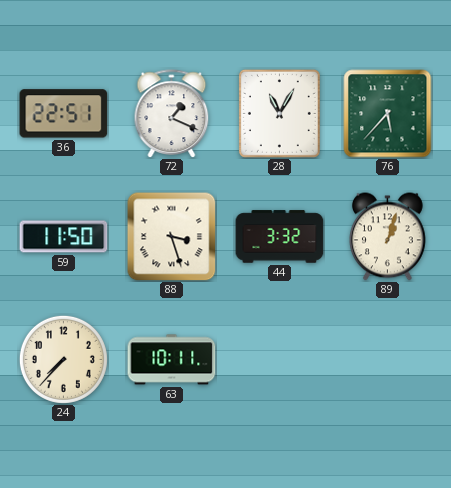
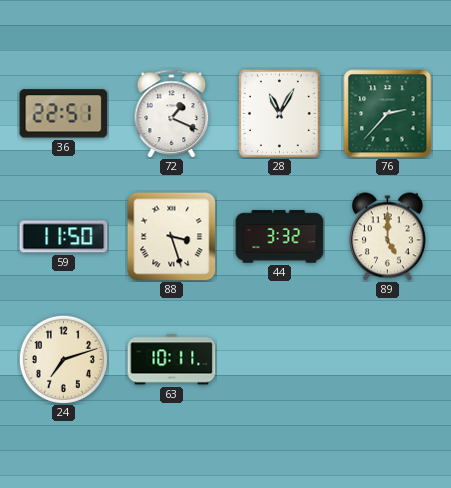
76: 5:37 -> 2:37 (388, 114)
89: 1:03 -> 5:00 (388, 237)
24: 7:37 -> 7:12 (63, 359)
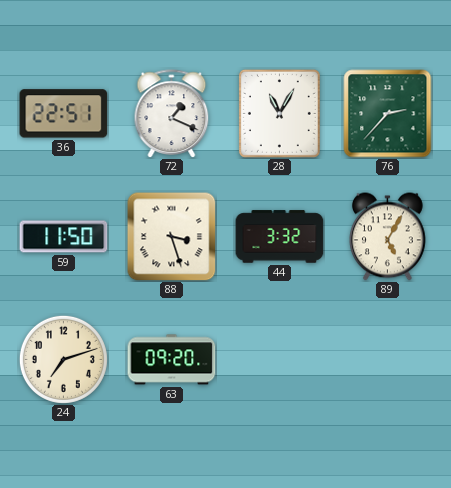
89: 5:00 -> 5:05 (388, 237)
63: 10:11 -> 09:20 (172, 360)
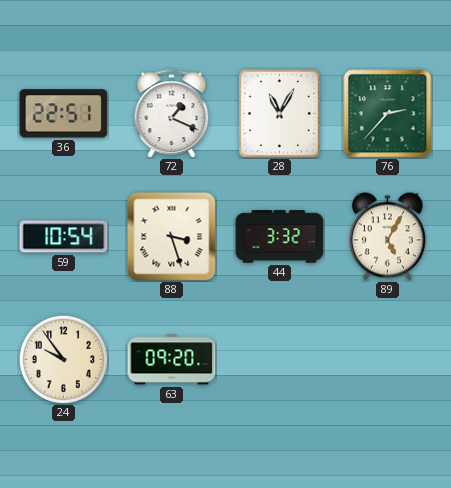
59: 11:50 -> 10:54 (64, 237)
24: 7:12 -> 9:54 (63, 359)
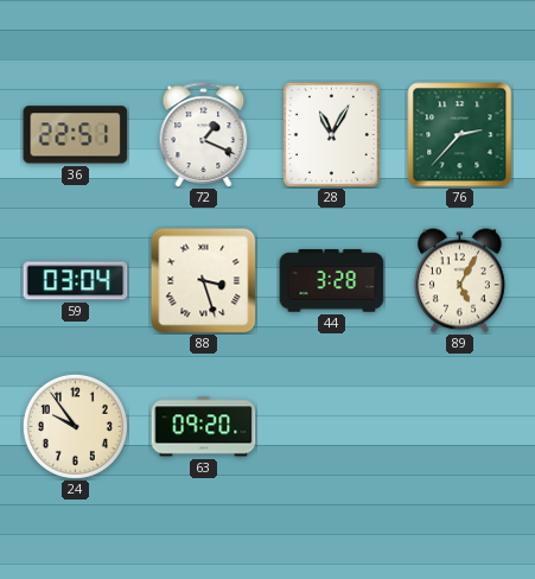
59: 10:54 -> 03:04 (76, 281)
44: 3:32 -> 3:28 (332, 281)
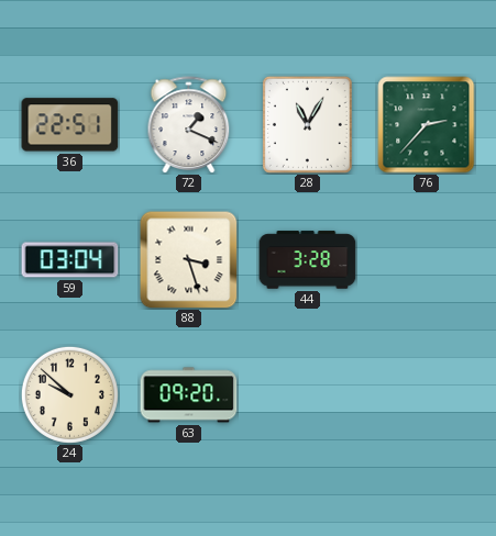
89: 5:05 -> none (460, 281)
24: 9:54 -> 9:52 (69, 394)
